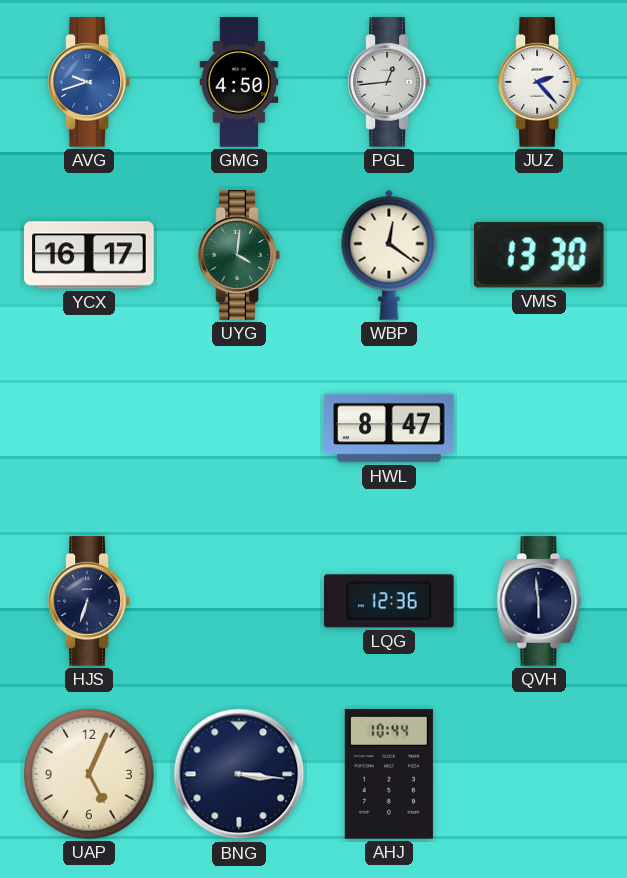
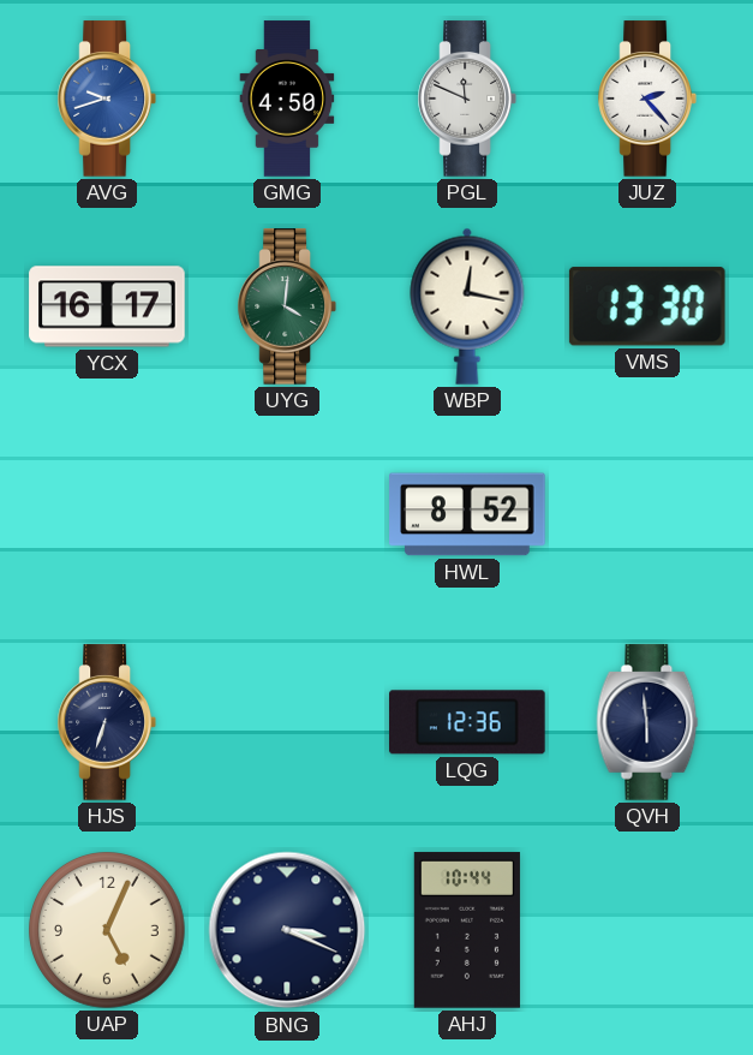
PGL: 12:44 -> 11:49 (467, 99)
WBP: 12:21 -> 12:17 (467, 306)
HWL: 8:47 -> 8:52 (467, 514)
BNG: 3:16 -> 3:19 (287, 930)
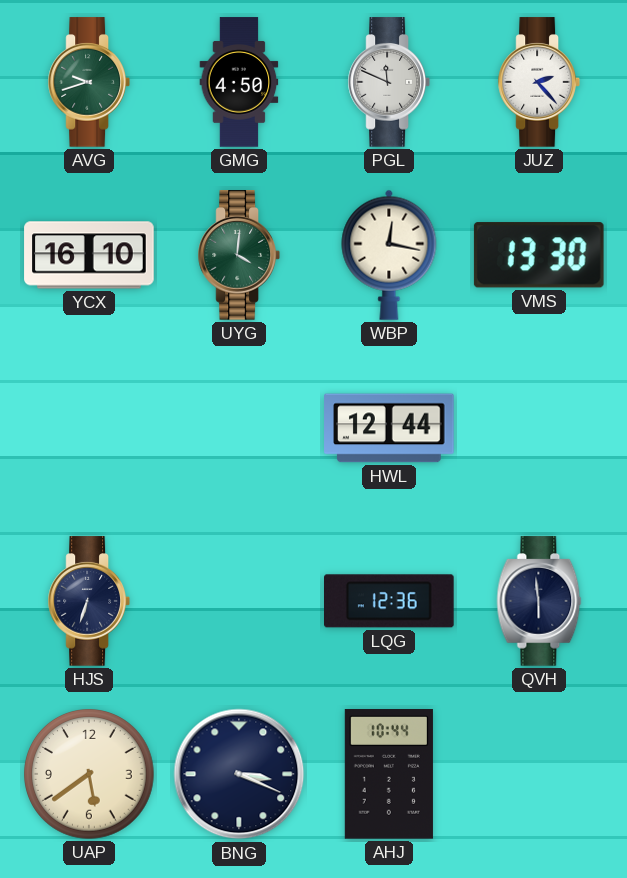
AVG dial: blue -> green (89, 82)
YCX: 16:17 -> 16:10 (89, 255)
HWL: 8:52 -> 12:44 (389, 428)
UAP: 5:04 -> 5:39 (90, 775)
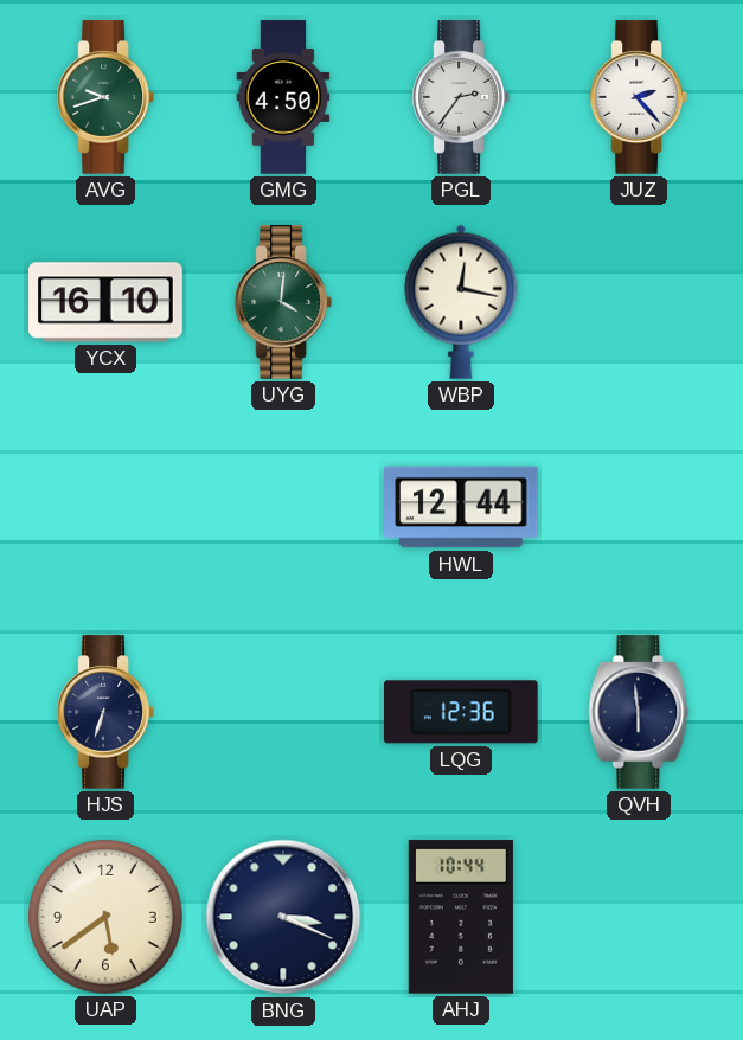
PGL: 11:49 -> 2:36 (461, 97)
VMS: 13:30 -> none (539, 255)
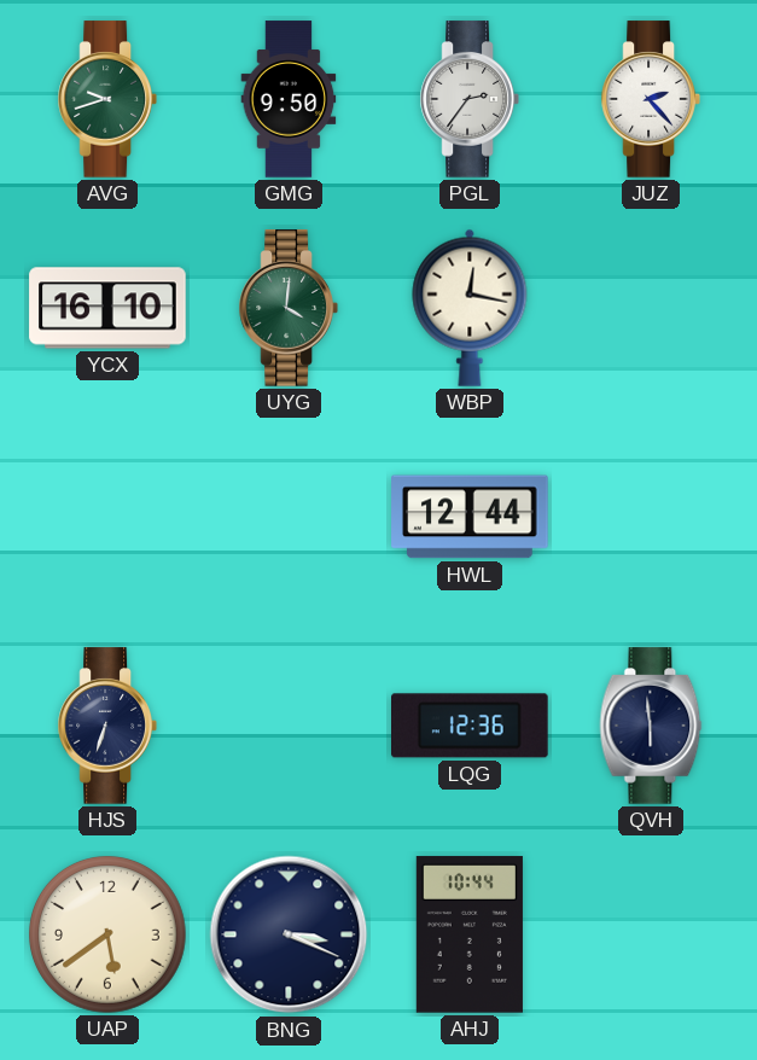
GMG: 4:50 -> 9:50 (289, 99)
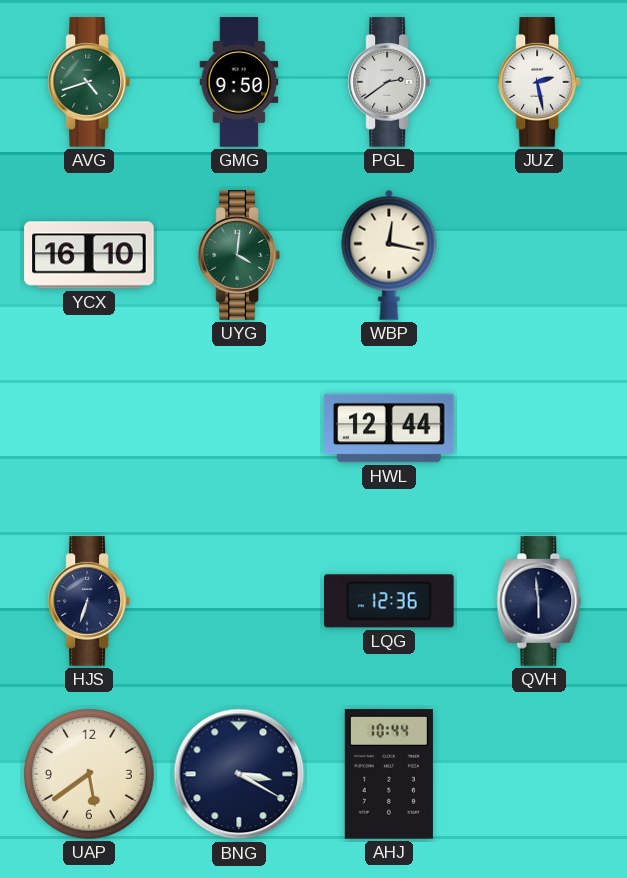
AVG: 9:42 -> 4:42 (89, 82)
PGL: 2:36 -> 2:39 (389, 82)
JUZ: 2:23 -> 2:28 (539, 82)
BNG: 3:19 -> 3:20 (239, 774)
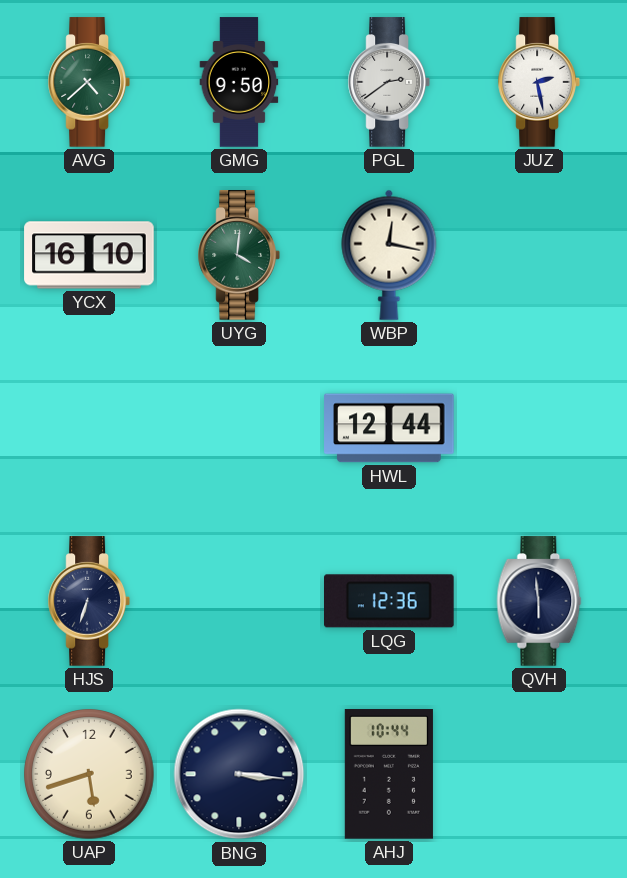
AVG: 4:42 -> 4:38 (89, 82)
UAP: 5:39 -> 5:42 (90, 775)
BNG: 3:20 -> 3:16 (239, 774)
